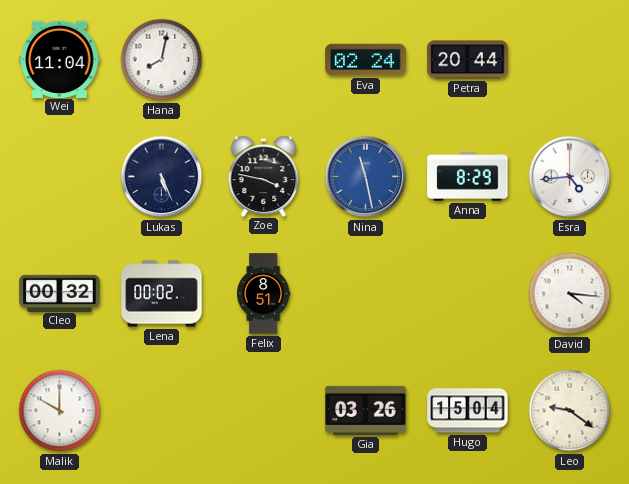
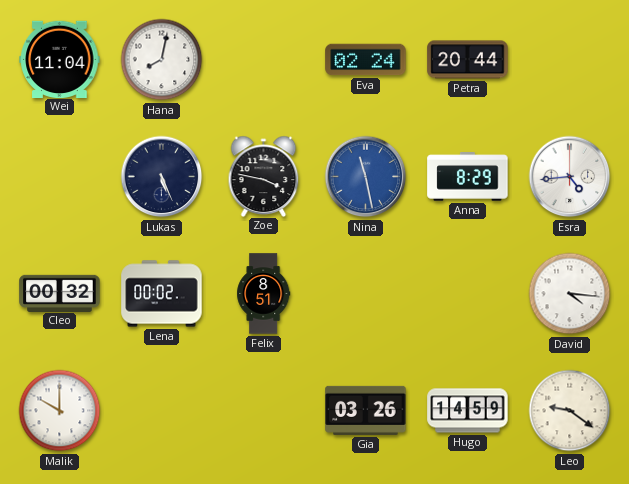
Hugo: 15:04 -> 14:59 (468, 411)
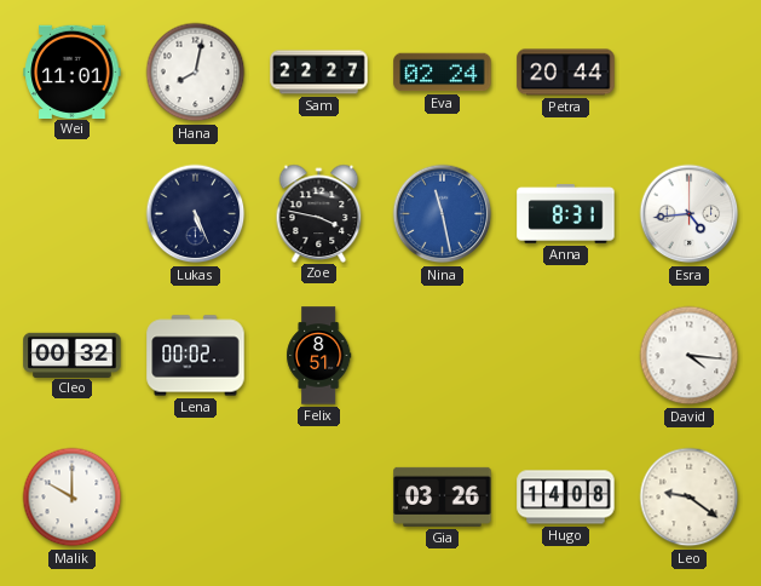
Wei: 11:04 -> 11:01 (73, 71)
Sam: none -> 22:27 (319, 73)
Anna: 8:29 -> 8:31 (566, 214)
Hugo: 14:59 -> 14:08 (566, 498)
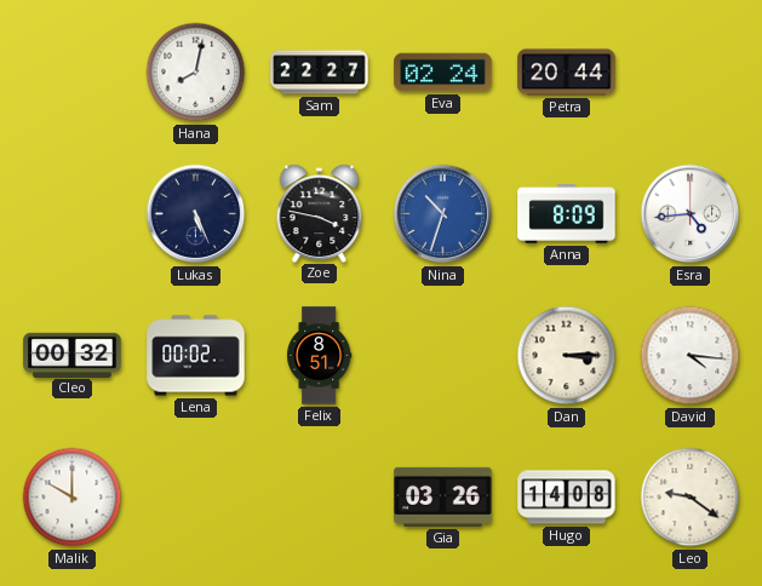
Wei: 11:01 -> none (73, 71)
Nina: 11:28 -> 10:33 (443, 214)
Anna: 8:31 -> 8:09 (567, 214)
Dan: none -> 3:15 (567, 356)
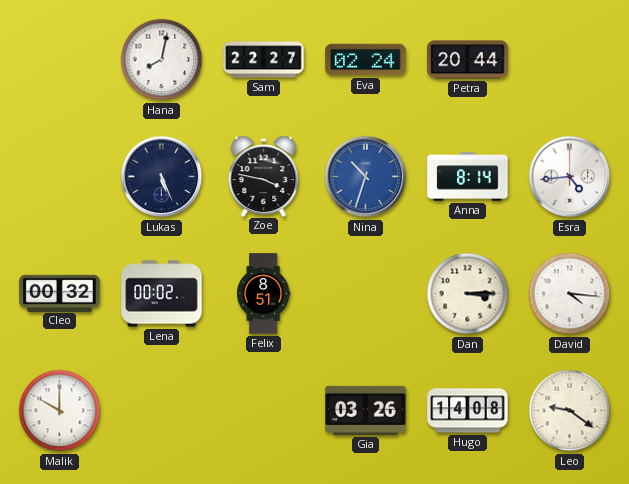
Anna: 8:09 -> 8:14 (468, 177)
